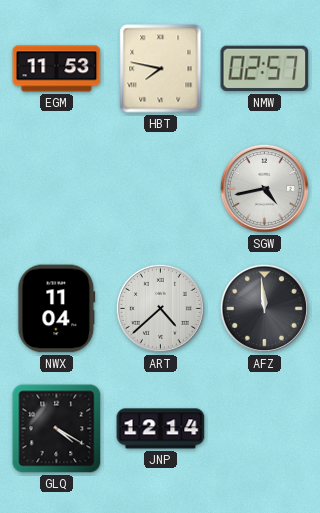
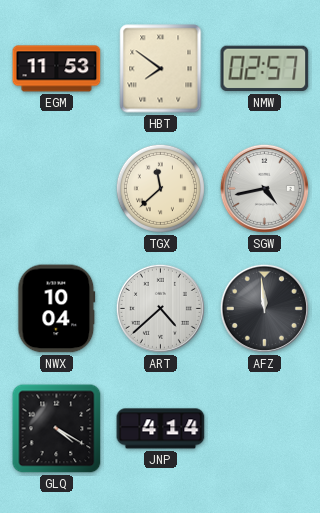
HBT: 7:47 -> 7:51 (161, 69)
TGX: none -> 11:38 (160, 188)
NWX: 11:04 -> 10:04 (57, 309)
JNP: 12:14 -> 4:14 (161, 429)
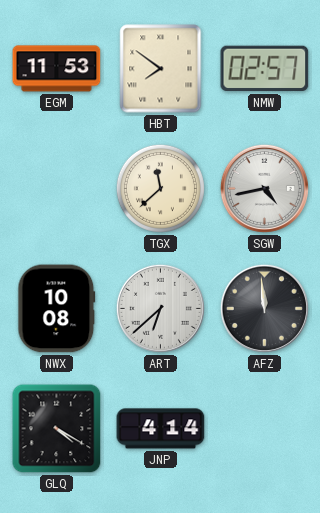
NWX: 10:04 -> 10:08 (57, 309)
ART: 4:38 -> 6:38 (160, 308)
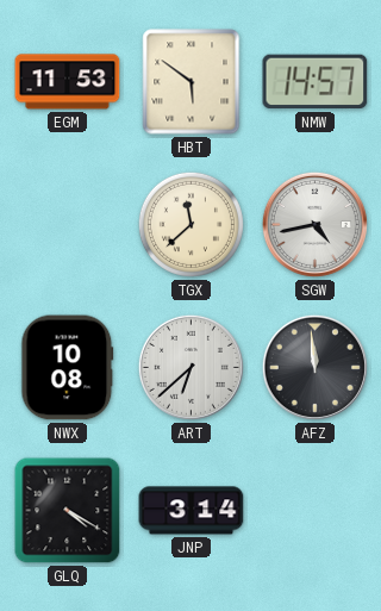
HBT: 7:51 -> 5:51 (192, 82)
NMW: 02:57 -> 14:57 (316, 82)
JNP: 4:14 -> 3:14 (192, 511)
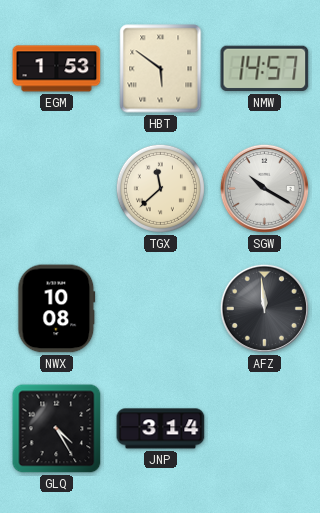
EGM: 11:53 -> 1:53 (57, 69)
SGW: 4:43 -> 10:20 (264, 188)
ART: 6:38 -> none (190, 367)
GLQ: 4:20 -> 4:25 (57, 429)
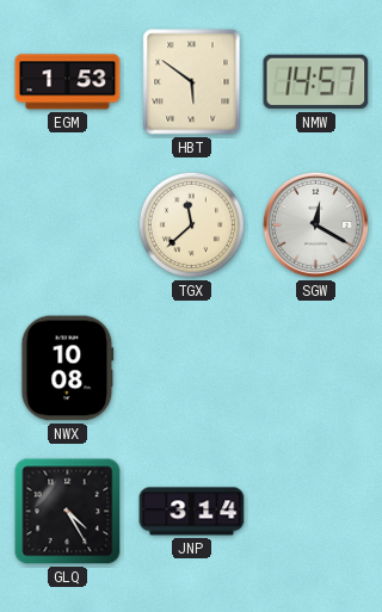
SGW: 10:20 -> 12:20 (315, 224)
AFZ: 11:59 -> none (264, 308)
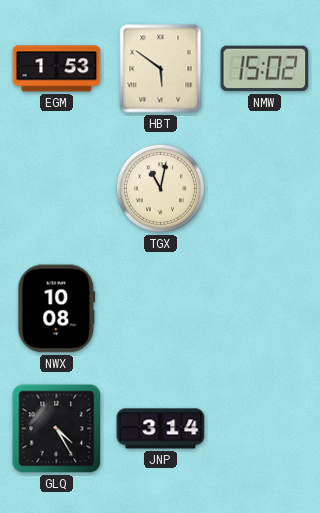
NMW: 14:57 -> 15:02 (265, 69)
TGX: 11:38 -> 11:02 (160, 188)
SGW: 12:20 -> none (315, 224)
